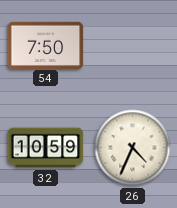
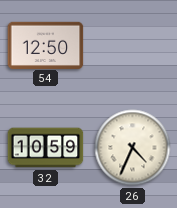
54: 7:50 -> 12:50 (46, 45)
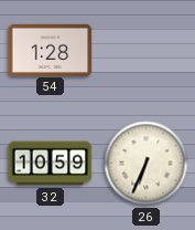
54: 12:50 -> 1:28 (51, 50)
26: 4:34 -> 6:34 (147, 164)
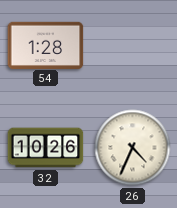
32: 10:59 -> 10:26 (46, 148)
26: 6:34 -> 4:34 (133, 148)
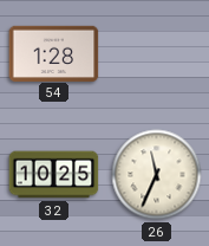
32: 10:26 -> 10:25 (54, 175)
26: 4:34 -> 11:34 (157, 175)
